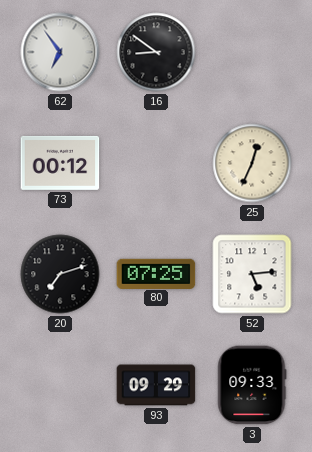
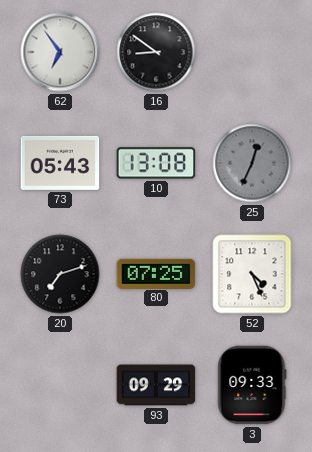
73: 00:12 -> 05:43 (60, 163)
10: none -> 13:08 (156, 163)
25 dial: cream -> grey (252, 163)
52: 5:14 -> 4:26 (252, 274)
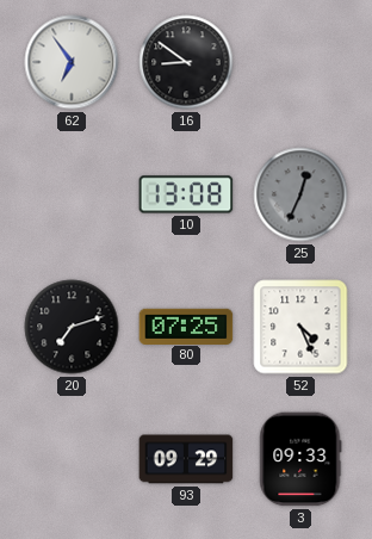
73: 05:43 -> none (60, 163)
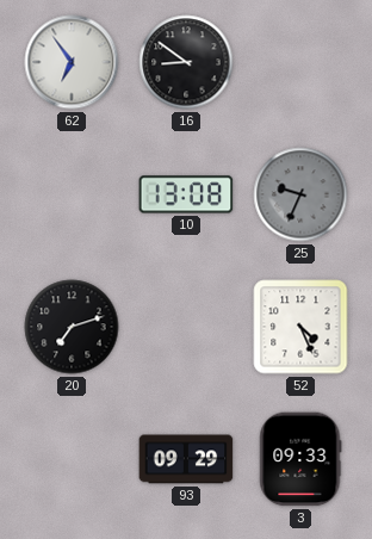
25: 12:34 -> 9:34 (300, 194)
80: 07:25 -> none (186, 326)
